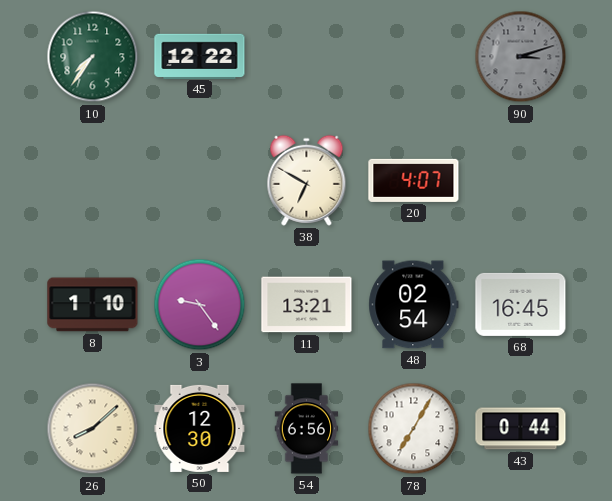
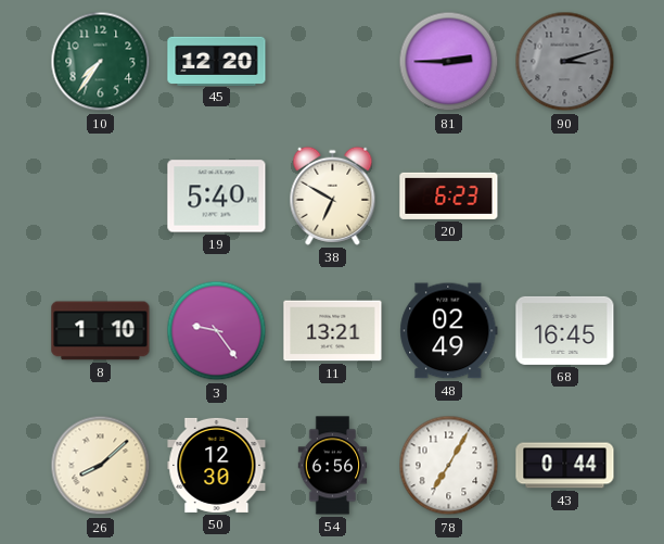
45: 12:22 -> 12:20 (217, 61)
81: none -> 2:45 (449, 62)
19: none -> 5:40 (217, 197)
20: 4:07 -> 6:23 (449, 195)
48: 02:54 -> 02:49 (449, 331)
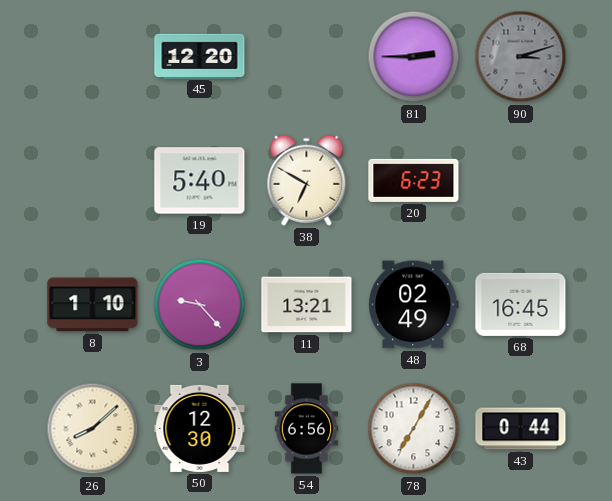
10: 7:36 -> none (101, 62)
3: 9:24 -> 9:23 (200, 305)
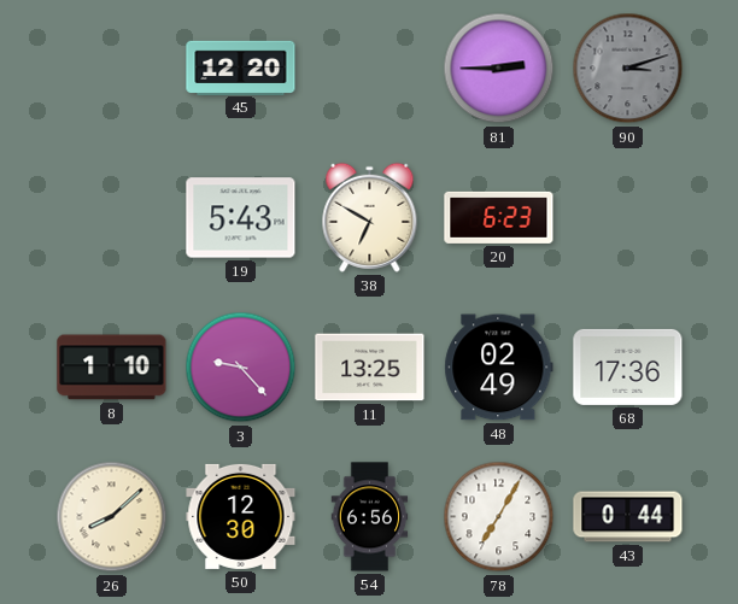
19: 5:40 -> 5:43 (241, 218)
11: 13:21 -> 13:25 (370, 368)
68: 16:45 -> 17:36 (628, 366)
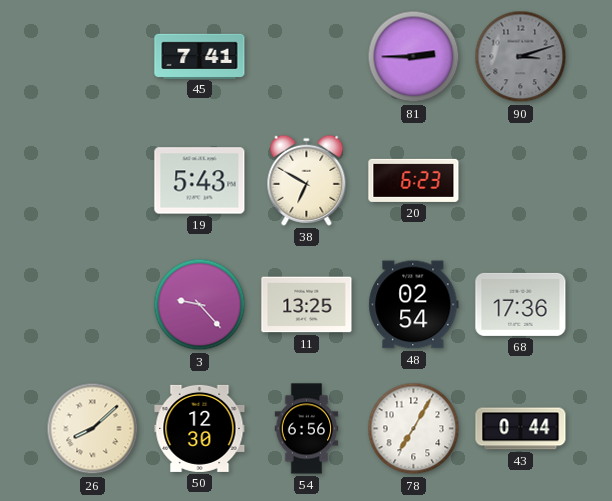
45: 12:20 -> 7:41 (200, 56)
8: 1:10 -> none (112, 368)
48: 02:49 -> 02:54 (414, 305)
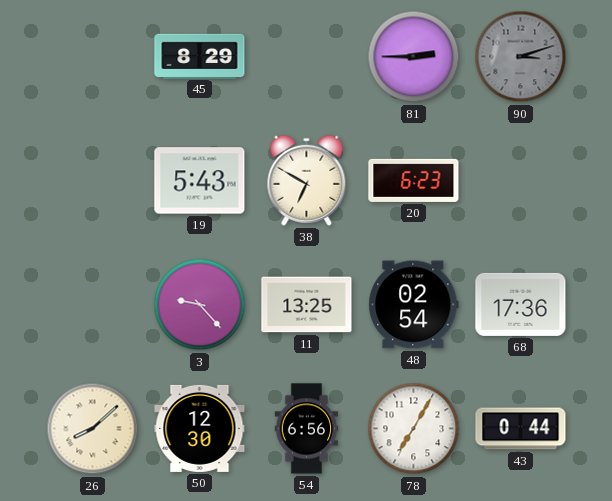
45: 7:41 -> 8:29 (200, 56)
